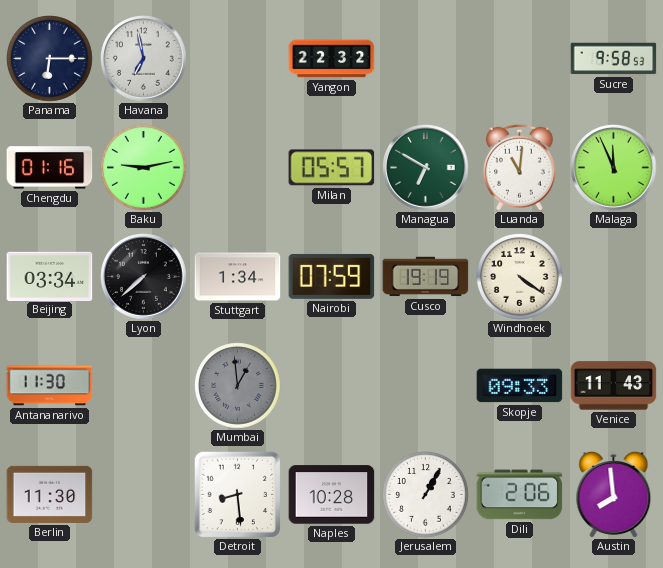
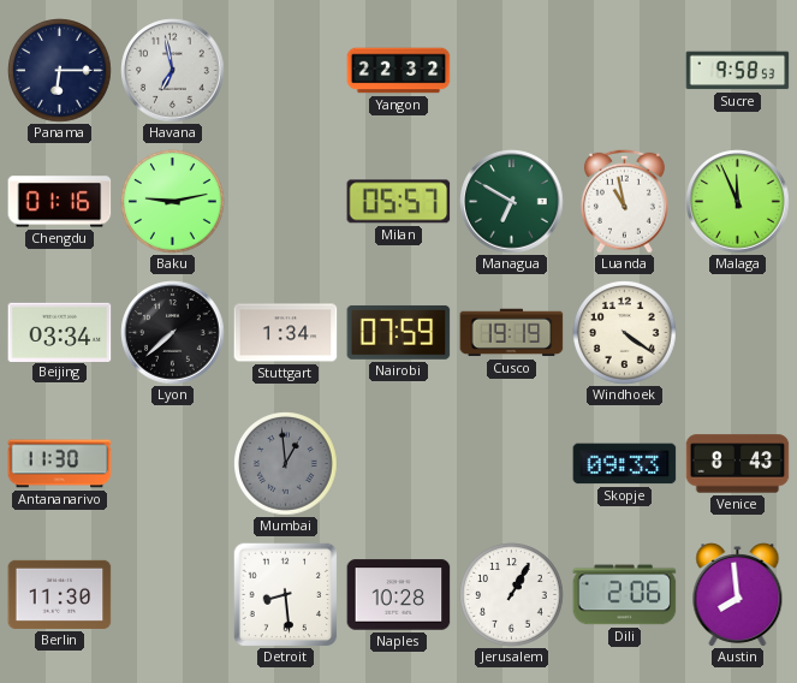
Luanda: 11:01 -> 10:58 (624, 201)
Venice: 11:43 -> 8:43 (738, 464)
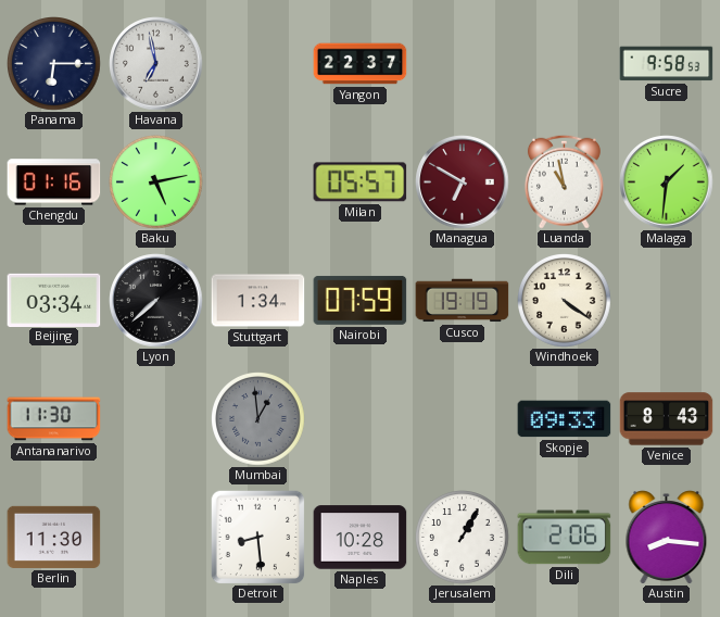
Yangon: 22:32 -> 22:37 (361, 64)
Baku: 9:13 -> 5:13 (156, 182)
Managua dial: green -> burgundy (463, 182)
Malaga: 11:56 -> 1:31 (667, 182)
Austin: 7:59 -> 8:16 (667, 538)
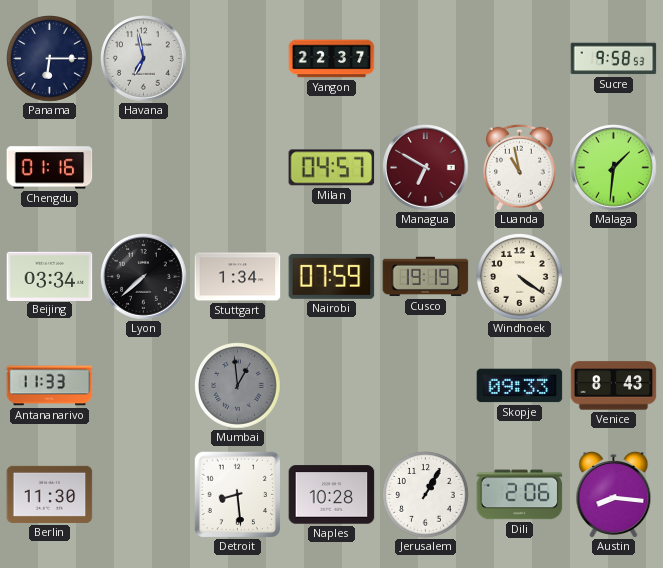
Baku: 5:13 -> none (156, 182)
Milan: 05:57 -> 04:57 (332, 168)
Antananarivo: 11:30 -> 11:33 (50, 386)
